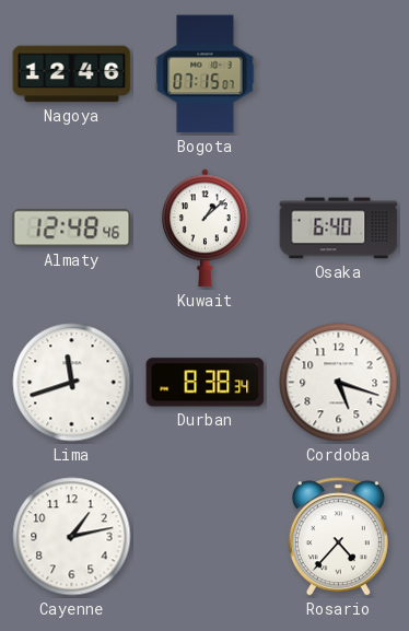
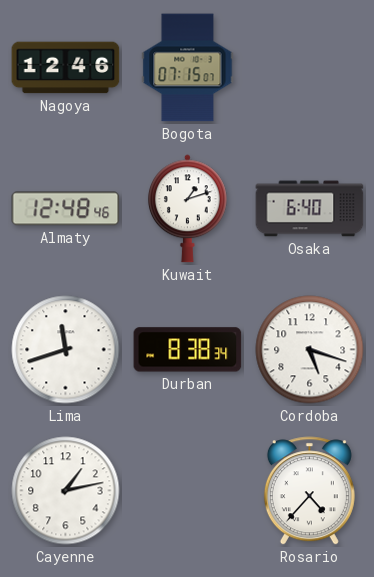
Kuwait: 1:08 -> 1:12 (187, 209)
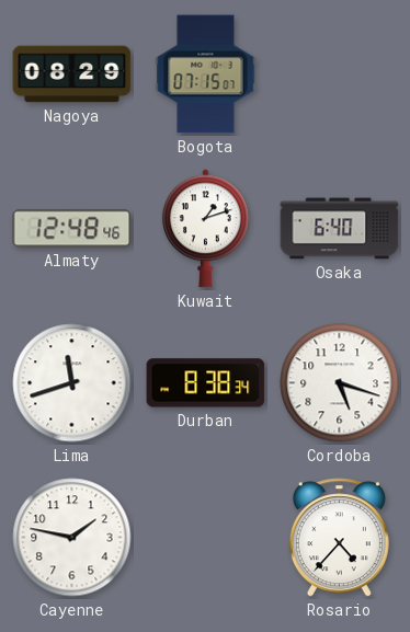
Nagoya: 12:46 -> 08:29 (72, 74)
Cayenne: 1:13 -> 1:47 (72, 538)
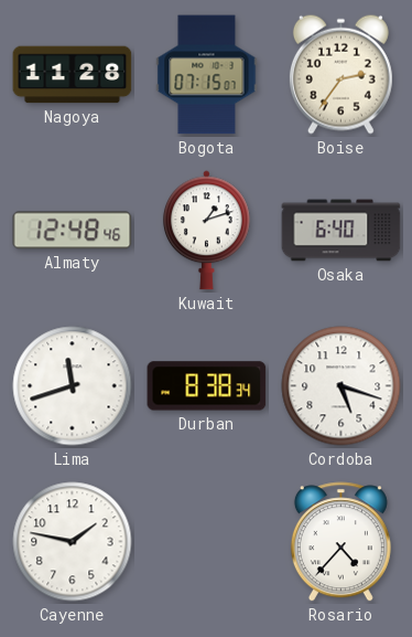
Nagoya: 08:29 -> 11:28 (73, 75)
Boise: none -> 2:36 (340, 74)
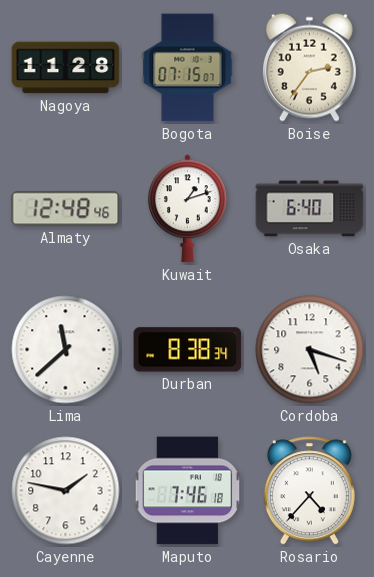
Lima: 11:42 -> 11:38 (66, 350)
Maputo: none -> 7:46 (188, 491)
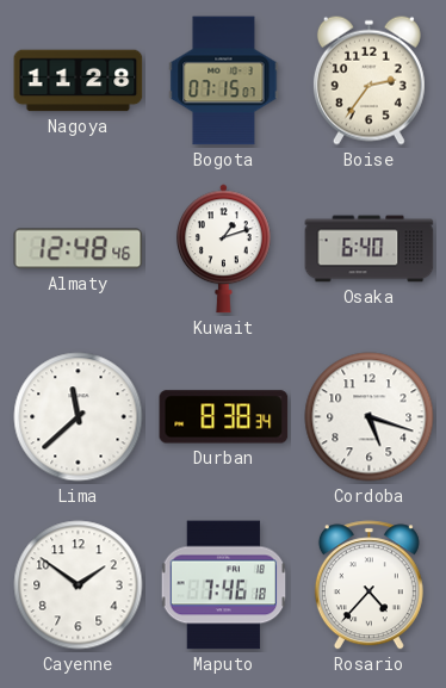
Cayenne: 1:47 -> 1:51 (79, 585)
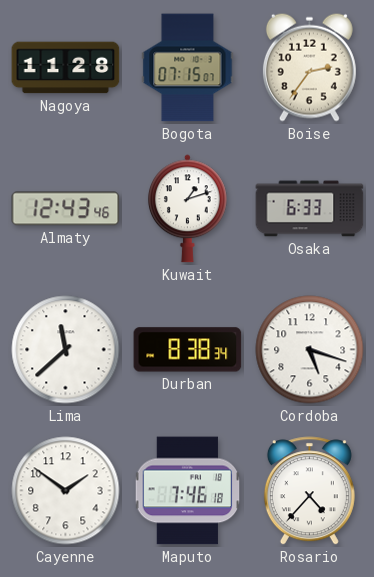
Almaty: 12:48 -> 12:43 (66, 209)
Osaka: 6:40 -> 6:33 (310, 209)
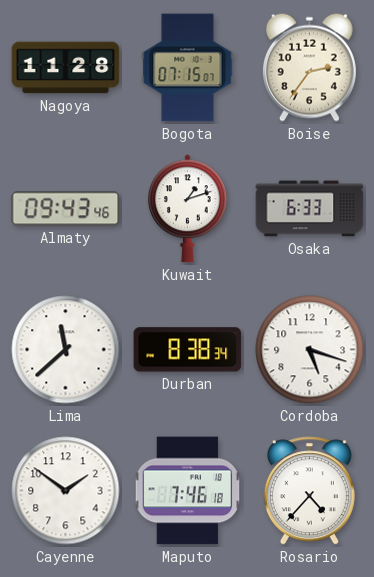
Almaty: 12:43 -> 09:43 (66, 209)
